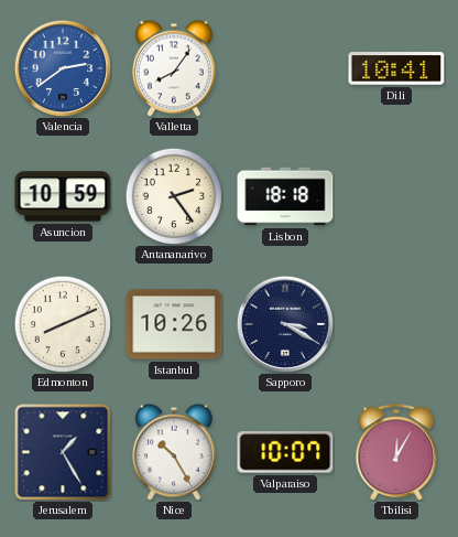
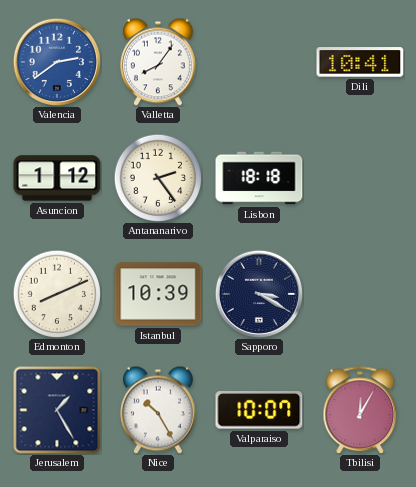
Asuncion: 10:59 -> 1:12 (57, 178)
Istanbul: 10:26 -> 10:39 (158, 294)
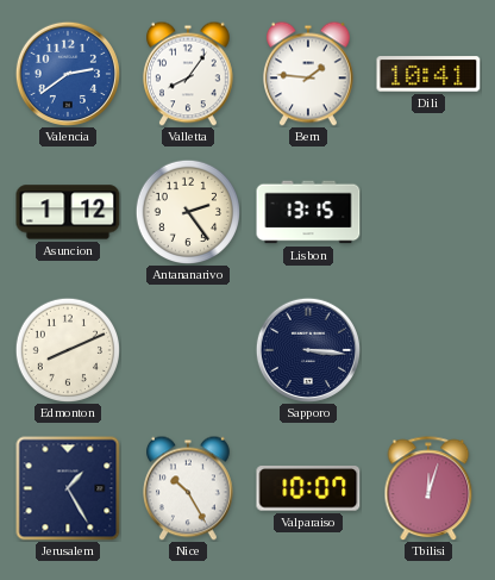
Bern: none -> 1:46 (309, 74)
Lisbon: 18:18 -> 13:15 (308, 212)
Istanbul: 10:39 -> none (158, 294)
Sapporo: 3:20 -> 3:16 (307, 349)
Tbilisi: 12:05 -> 12:03 (428, 488)
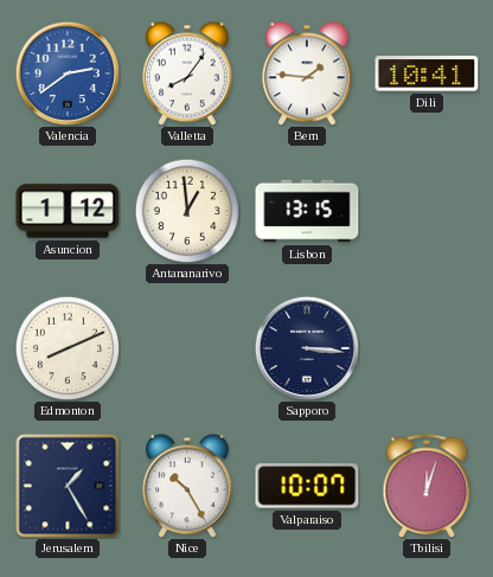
Antananarivo: 2:24 -> 12:59 (186, 210)
